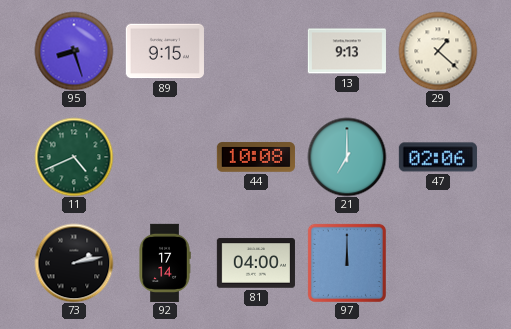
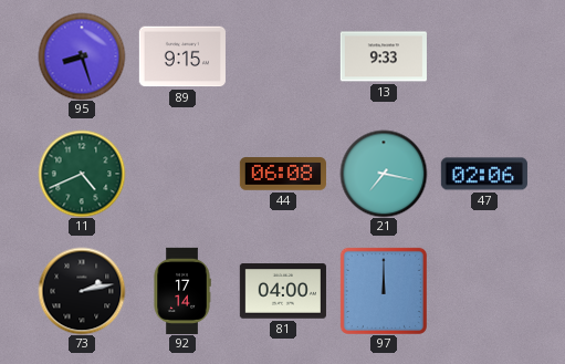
13: 9:13 -> 9:33 (384, 56)
29: 1:22 -> none (438, 51)
44: 10:08 -> 06:08 (283, 174)
21: 7:00 -> 7:17 (384, 174)
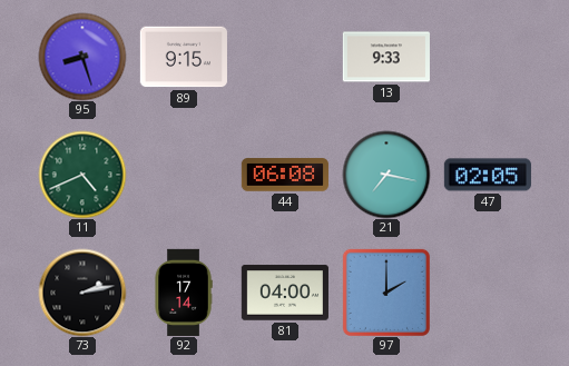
47: 02:06 -> 02:05 (488, 175)
97: 12:00 -> 2:00 (386, 293)
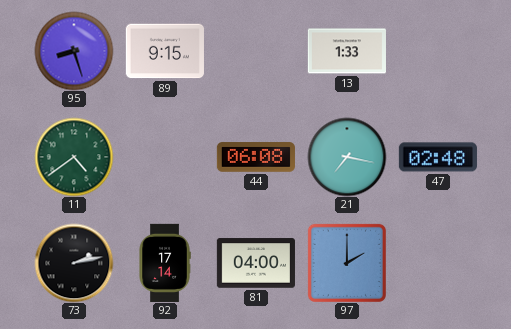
13: 9:33 -> 1:33 (347, 51)
11: 4:41 -> 4:39 (74, 157)
47: 02:05 -> 02:48 (438, 157)
